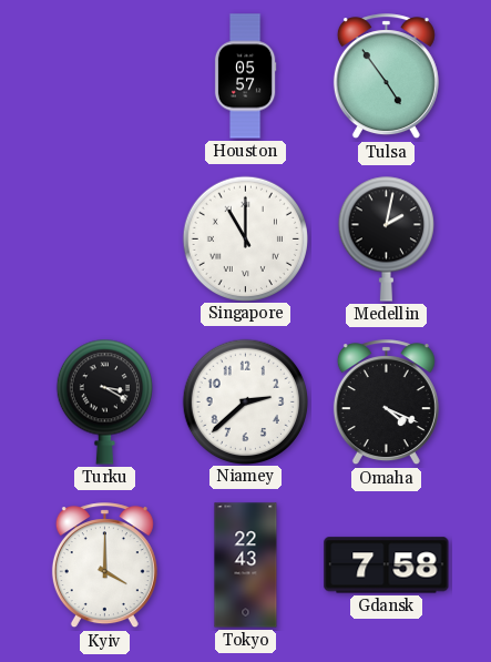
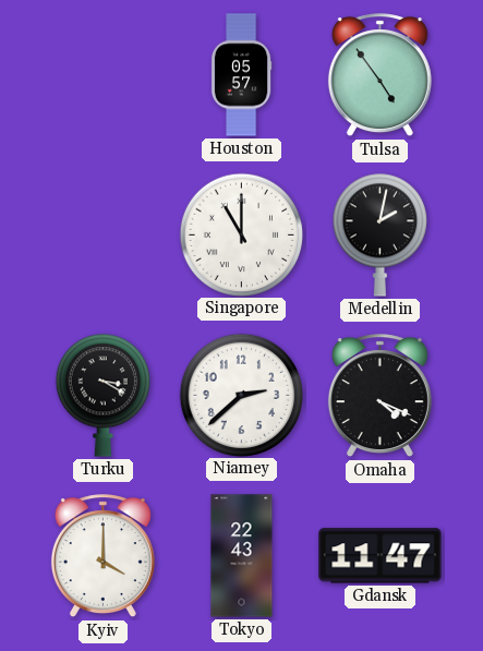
Gdansk: 7:58 -> 11:47 (381, 556)
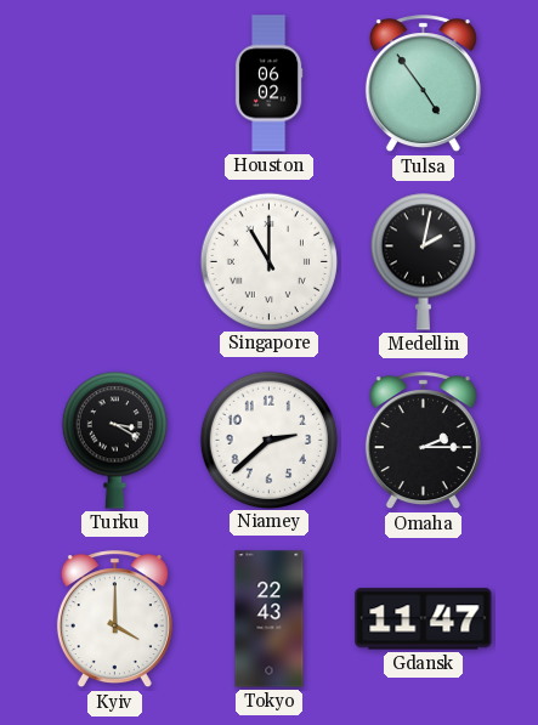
Houston: 05:57 -> 06:02 (268, 84)
Omaha: 4:19 -> 2:15 (423, 441)
